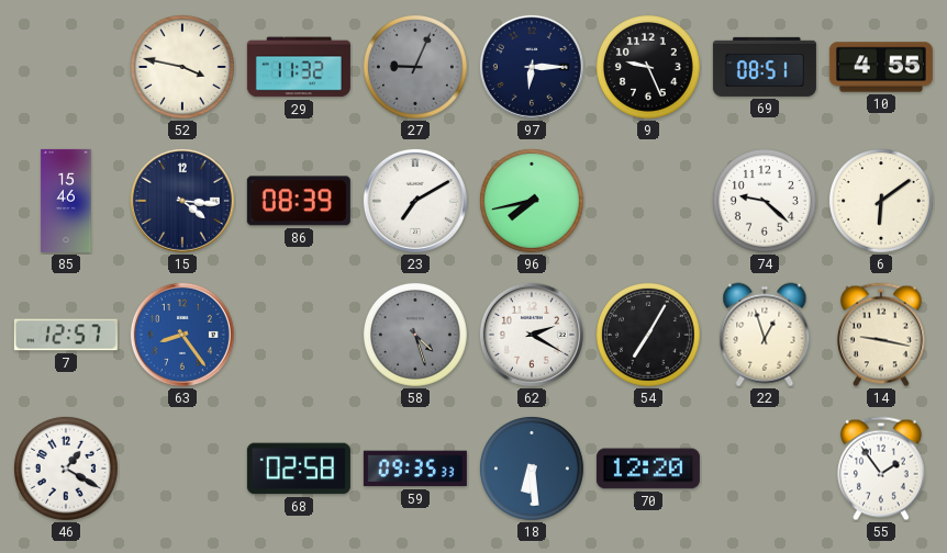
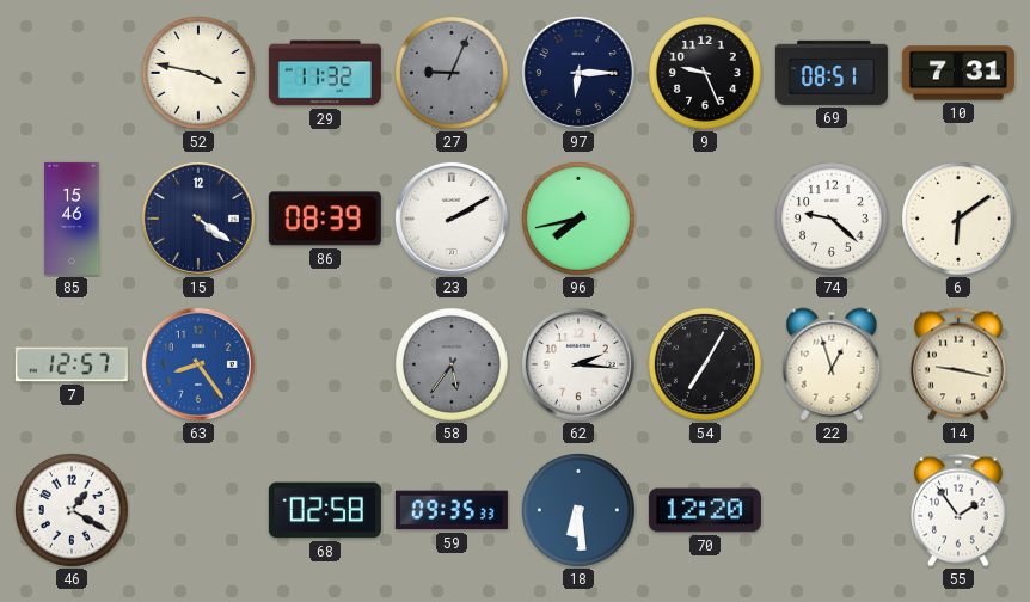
10: 4:55 -> 7:31 (958, 73)
15: 4:16 -> 4:21 (198, 219)
23: 7:10 -> 2:10 (452, 219)
58: 4:27 -> 5:36 (452, 364)
62: 2:20 -> 2:16 (578, 364)
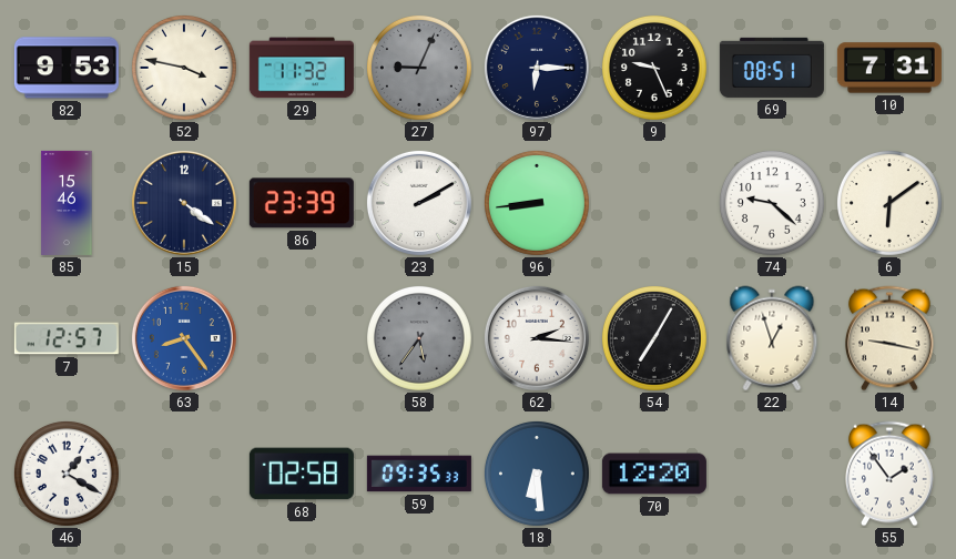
82: none -> 9:53 (67, 68)
86: 08:39 -> 23:39 (302, 203)
96: 7:43 -> 8:44 (537, 203)
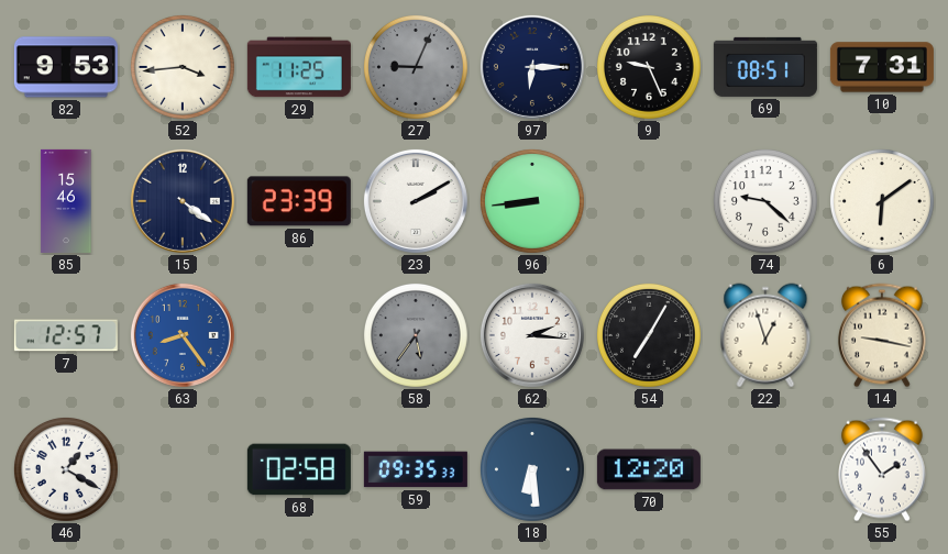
52: 3:47 -> 3:44 (183, 67)
29: 11:32 -> 11:25 (299, 67)
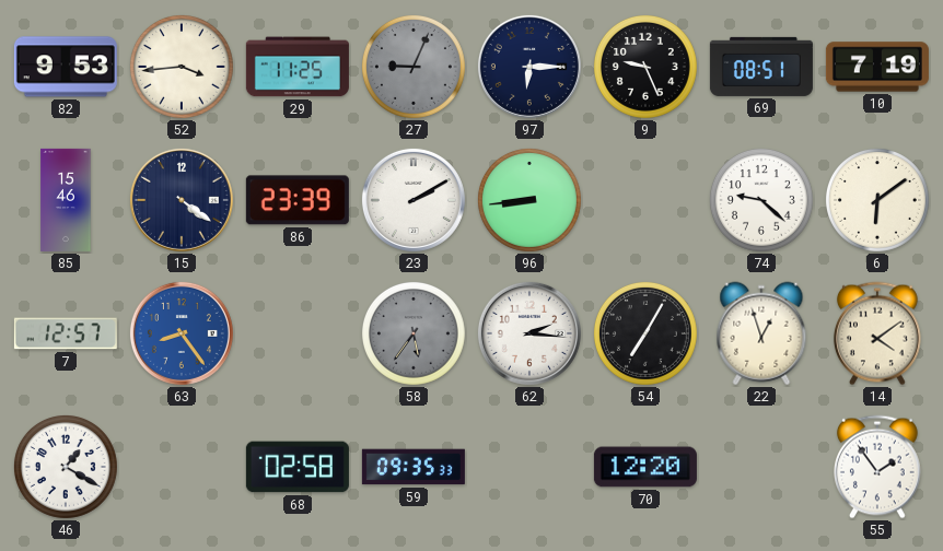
10: 7:31 -> 7:19 (877, 67)
14: 9:17 -> 4:09 (877, 333)
18: 6:29 -> none (532, 469)
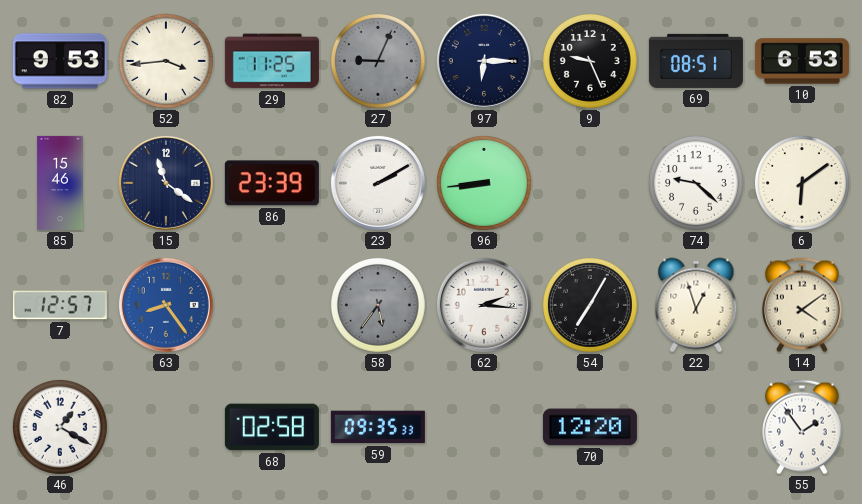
10: 7:19 -> 6:53 (802, 61)
15: 4:21 -> 11:21 (166, 183)
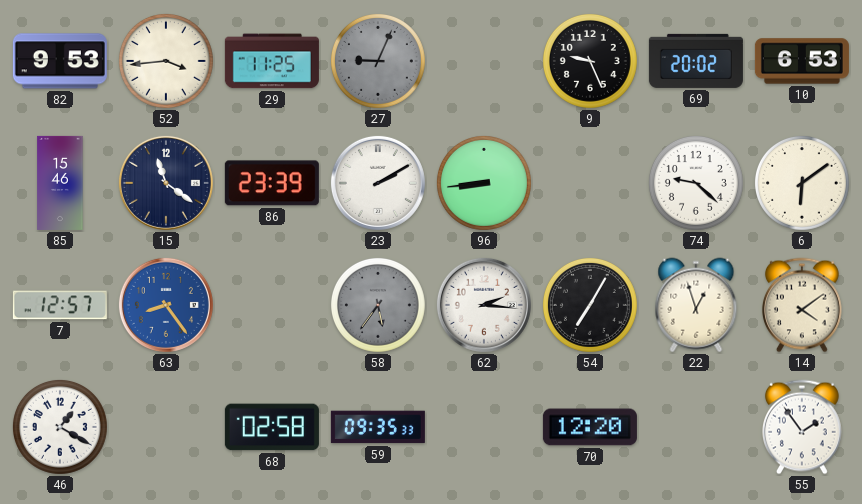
97: 6:15 -> none (484, 61)
69: 08:51 -> 20:02 (696, 61)
